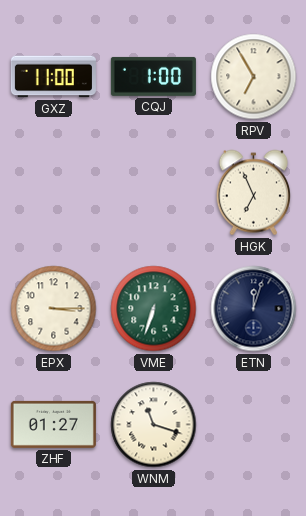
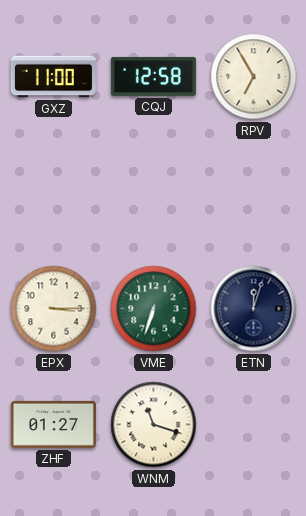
CQJ: 1:00 -> 12:58 (153, 76)
HGK: 6:56 -> none (253, 193)
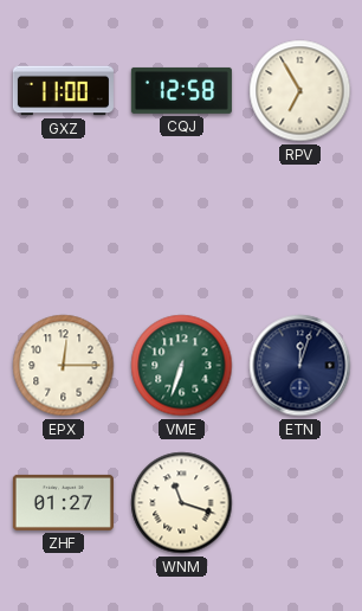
EPX: 3:15 -> 12:15 (64, 366)
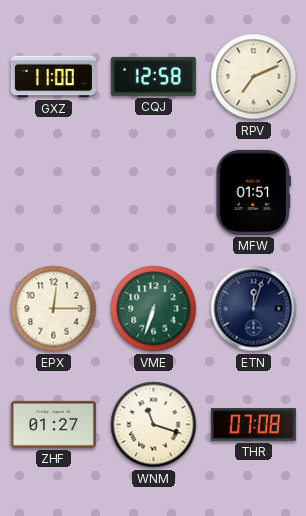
RPV: 6:55 -> 7:11 (254, 77)
MFW: none -> 01:51 (253, 192)
THR: none -> 07:08 (253, 425)
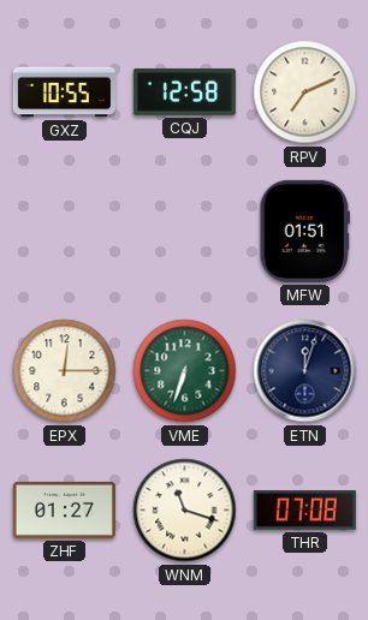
GXZ: 11:00 -> 10:55 (64, 93)
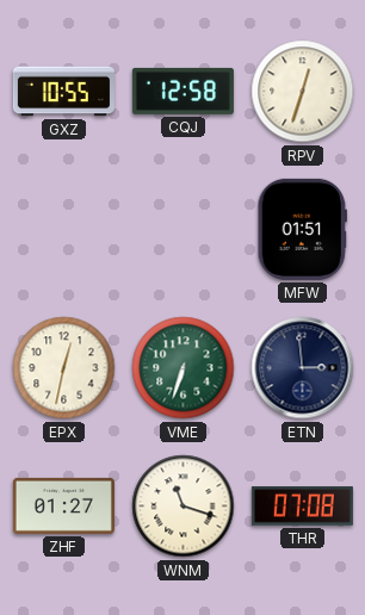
RPV: 7:11 -> 12:33 (303, 92)
EPX: 12:15 -> 12:32 (64, 368)
ETN: 12:03 -> 2:59 (303, 368)
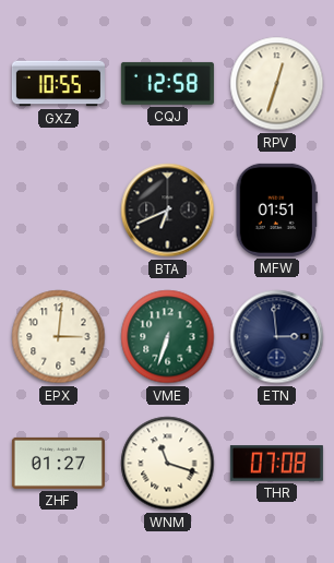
BTA: none -> 6:41 (168, 211)
EPX: 12:32 -> 3:01 (59, 337)
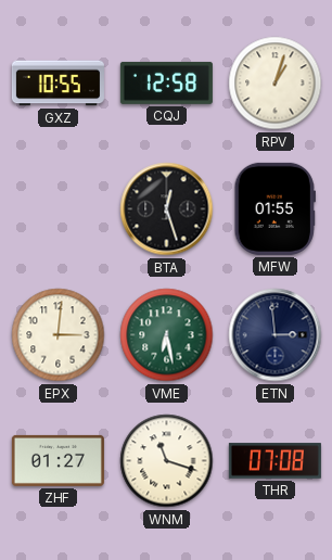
RPV: 12:33 -> 1:03 (276, 84)
BTA: 6:41 -> 12:27 (167, 209)
MFW: 01:51 -> 01:55 (274, 208)
VME: 6:33 -> 6:28 (167, 335)
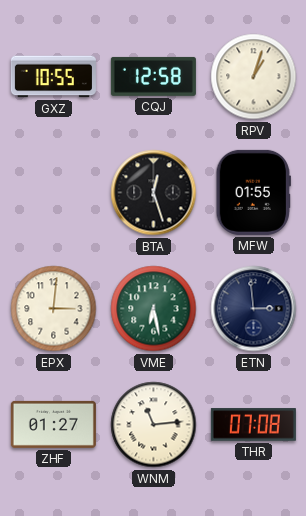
WNM: 11:18 -> 11:14 (154, 425)
